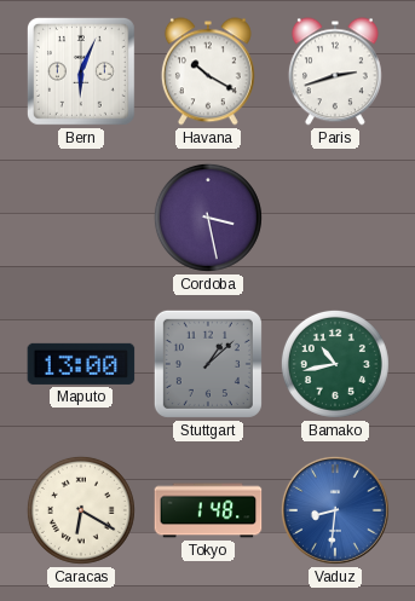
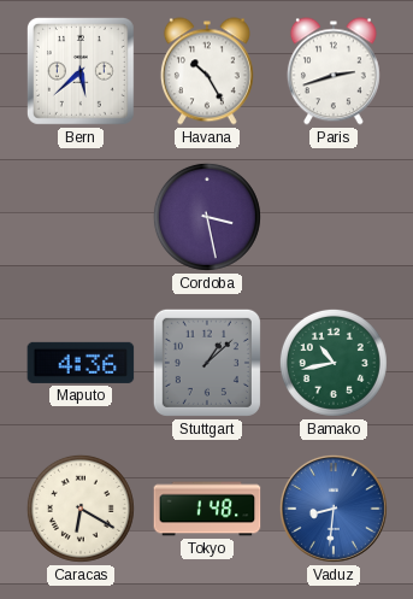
Bern: 6:04 -> 5:38 (81, 71)
Havana: 10:20 -> 10:25 (207, 71)
Maputo: 13:00 -> 4:36 (81, 363)
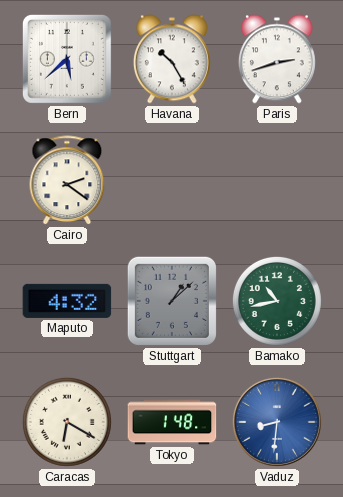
Cairo: none -> 2:21 (67, 181)
Cordoba: 3:28 -> none (207, 217)
Maputo: 4:36 -> 4:32 (67, 301)
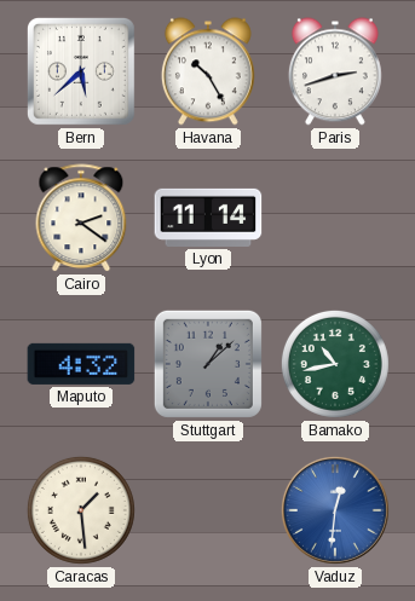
Lyon: none -> 11:14 (208, 218)
Caracas: 6:20 -> 1:29 (81, 510)
Tokyo: 1:48 -> none (172, 422)
Vaduz: 8:31 -> 12:31 (335, 510)
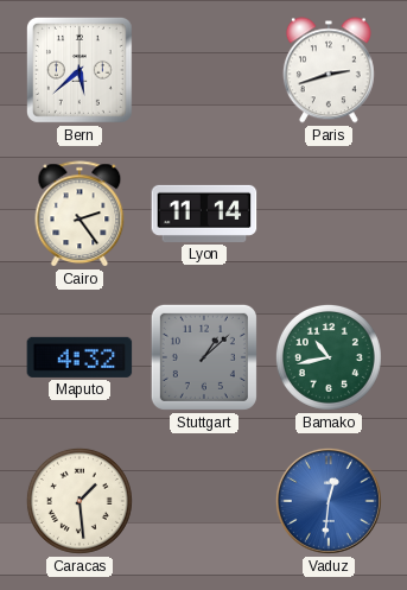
Havana: 10:25 -> none (208, 71)
Cairo: 2:21 -> 2:24 (80, 215)
